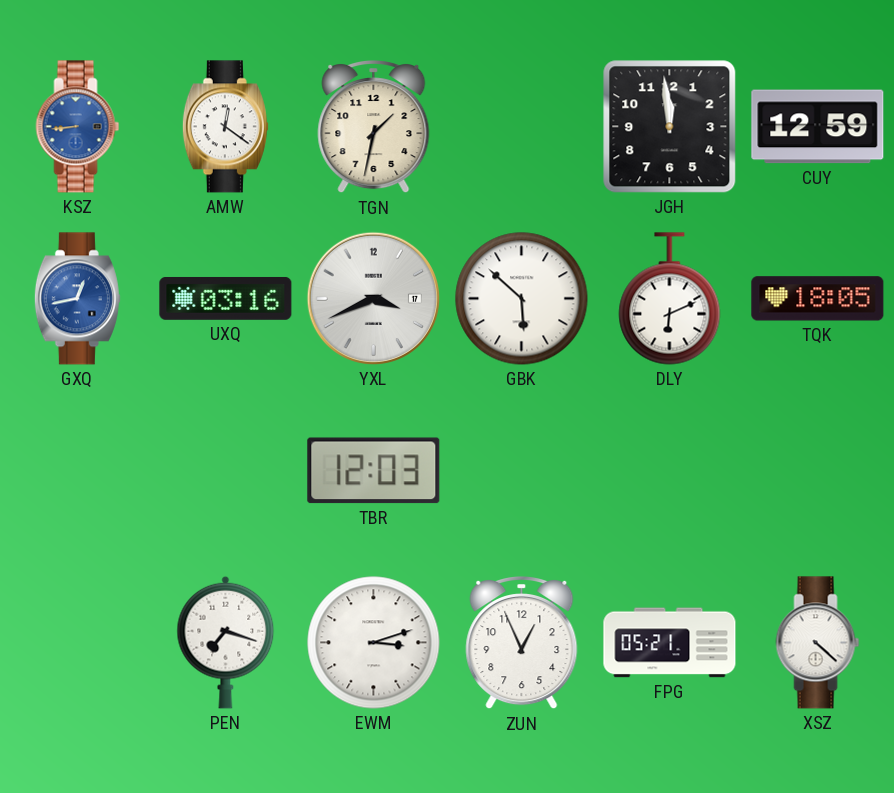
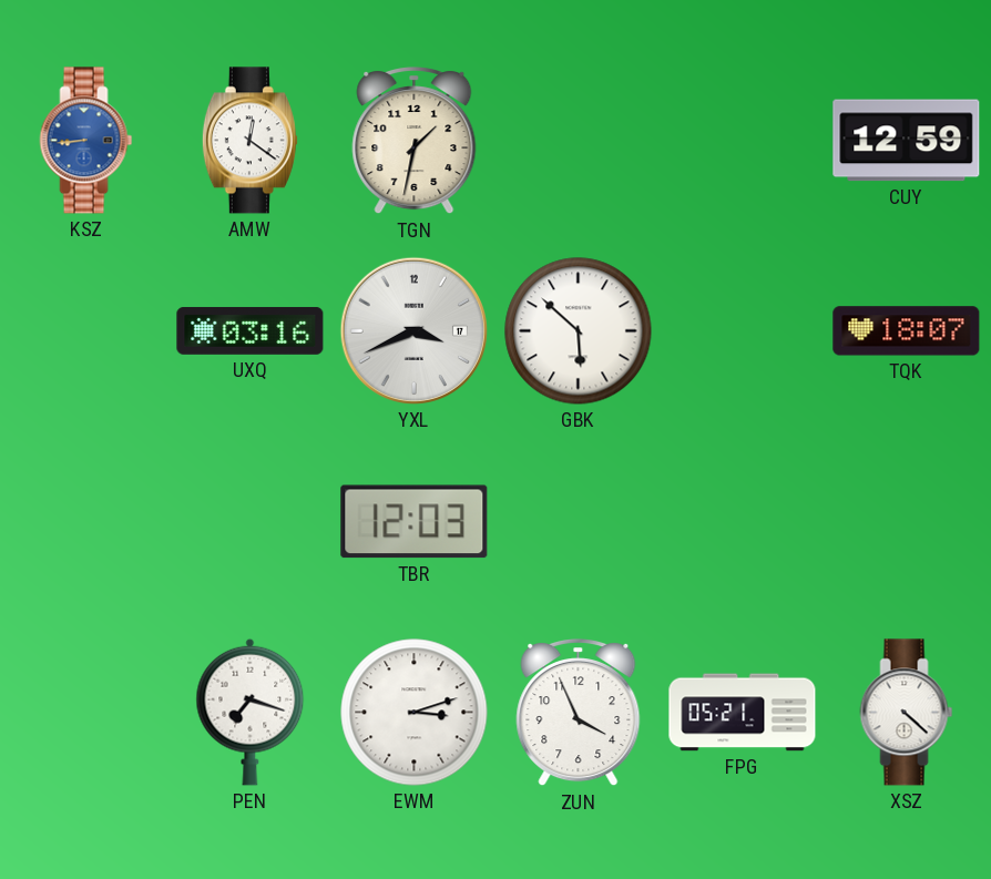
JGH: 11:59 -> none (670, 127)
GXQ: 12:43 -> none (77, 299)
DLY: 6:11 -> none (670, 299)
TQK: 18:05 -> 18:07 (907, 331)
ZUN: 12:56 -> 3:56 (579, 714)
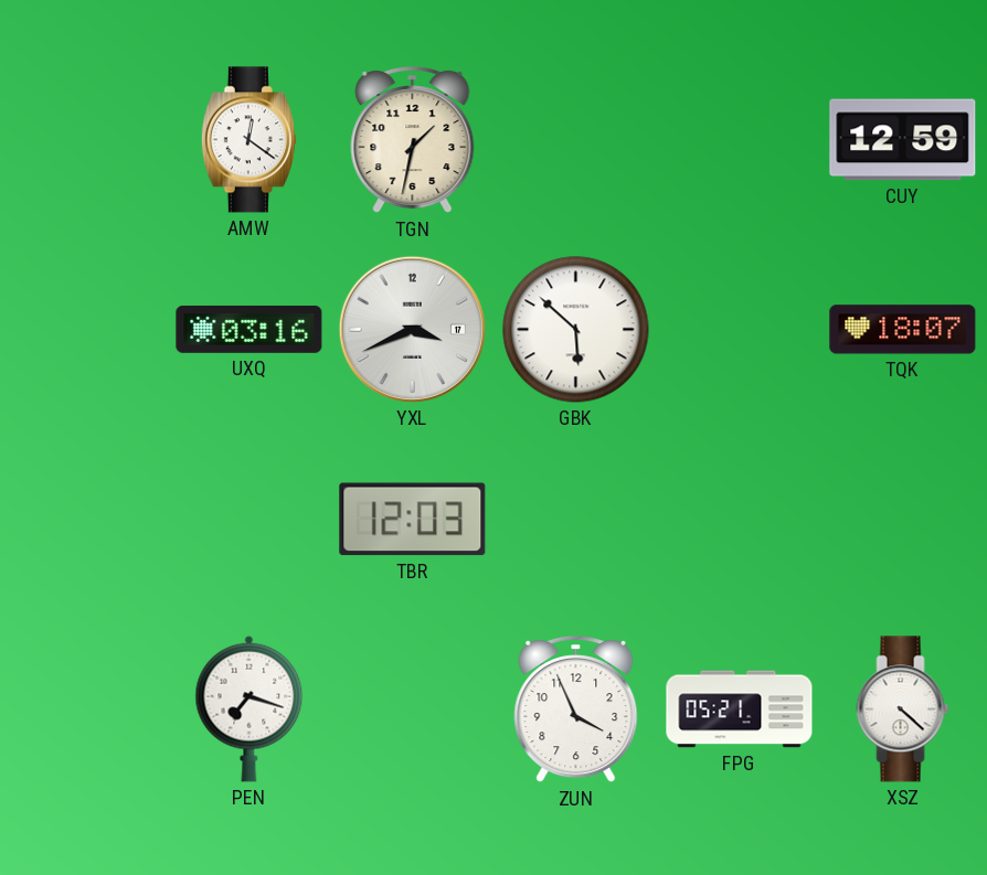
KSZ: 8:44 -> none (86, 141)
EWM: 3:12 -> none (415, 713)
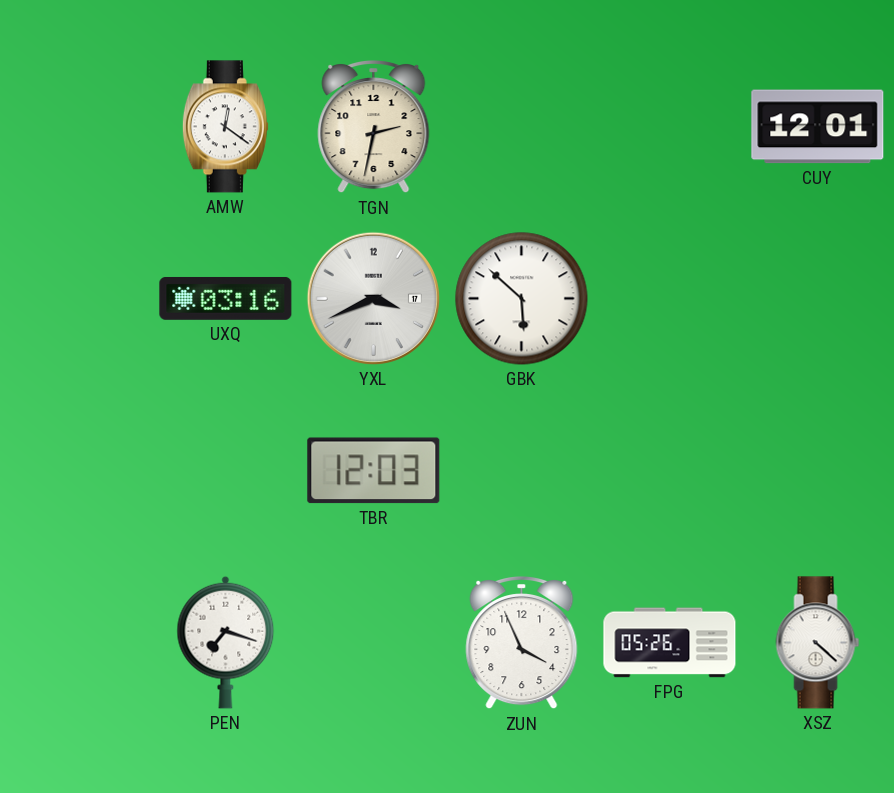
TGN: 1:32 -> 2:32 (374, 128)
CUY: 12:59 -> 12:01 (818, 127)
TQK: 18:07 -> none (903, 330)
FPG: 05:21 -> 05:26 (670, 643)
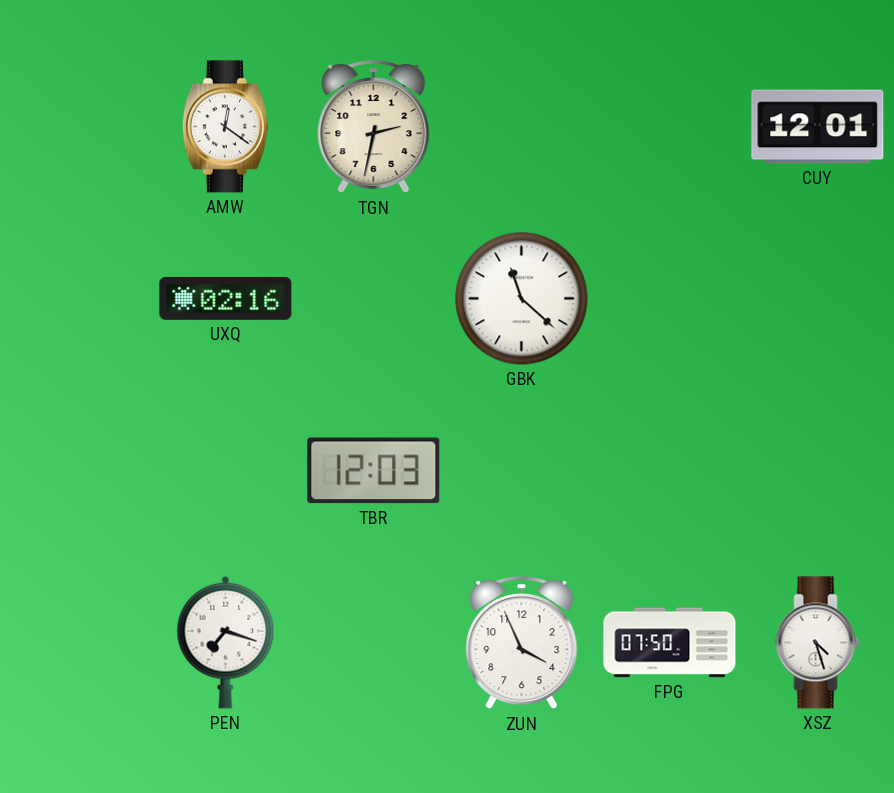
UXQ: 03:16 -> 02:16 (226, 298)
YXL: 3:41 -> none (373, 298)
GBK: 5:52 -> 11:22 (522, 299)
FPG: 05:26 -> 07:50 (670, 643)
XSZ: 4:22 -> 4:27 (818, 643)
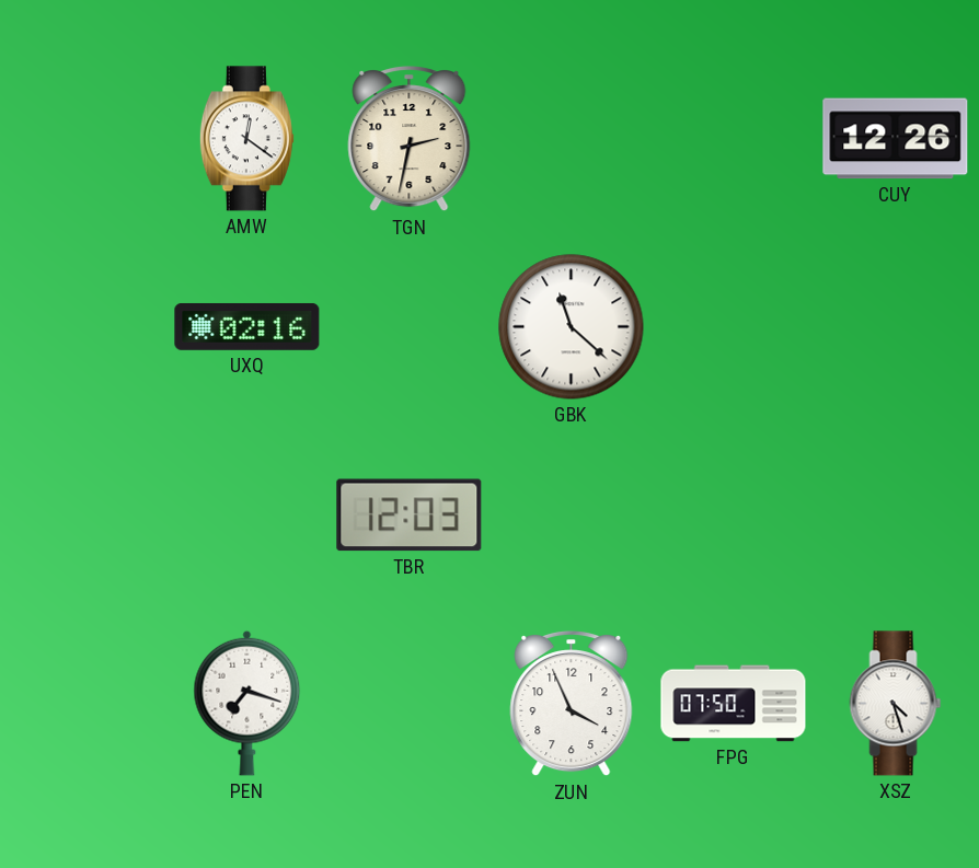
CUY: 12:01 -> 12:26 (896, 139)
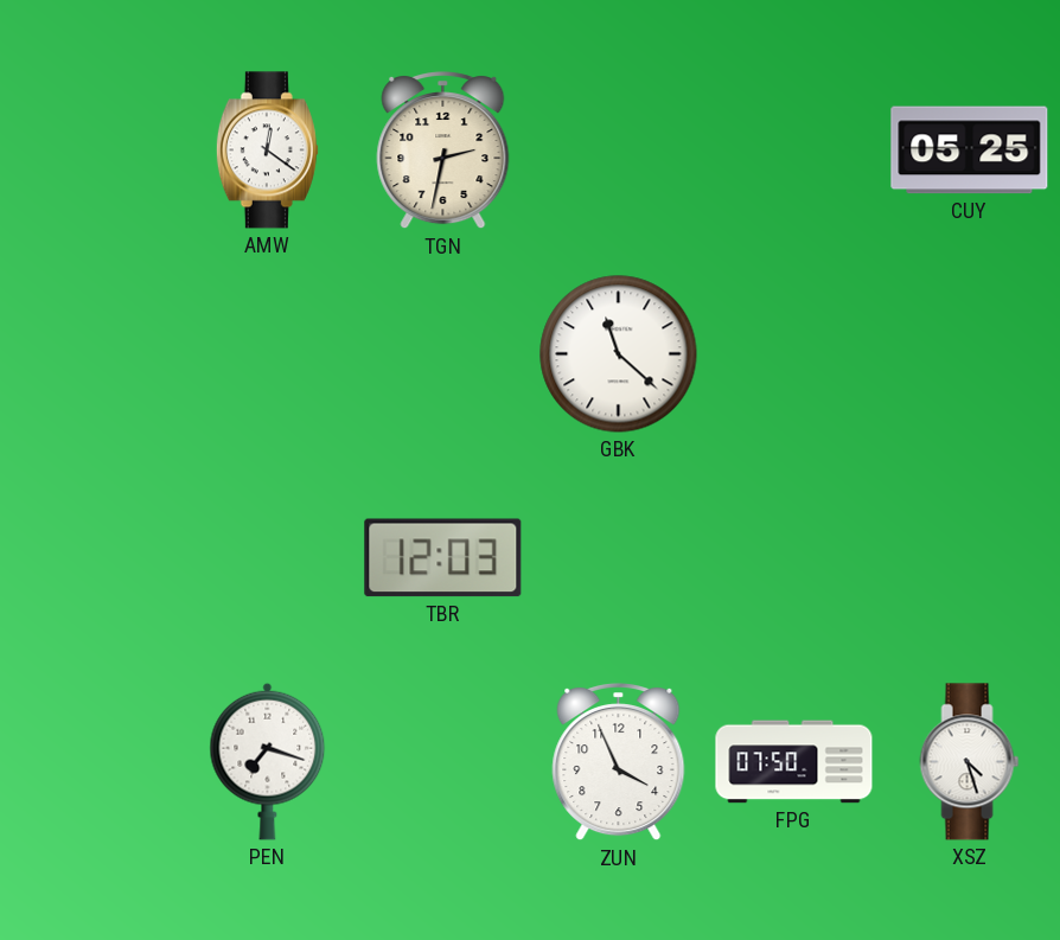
CUY: 12:26 -> 05:25 (970, 151)
UXQ: 02:16 -> none (247, 326)
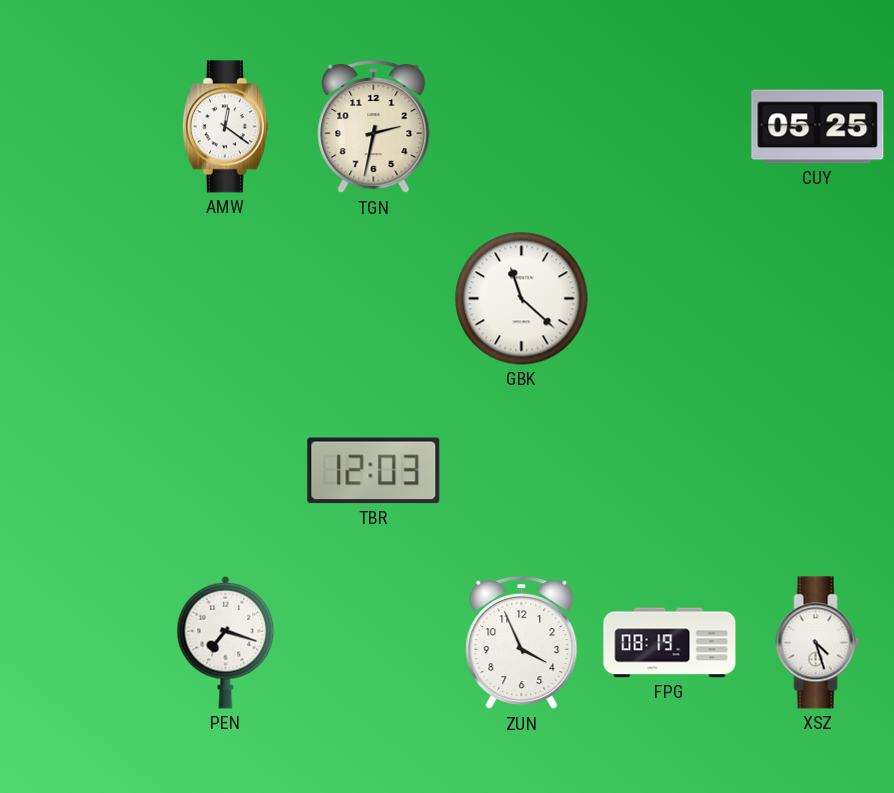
FPG: 07:50 -> 08:19 (670, 643)
